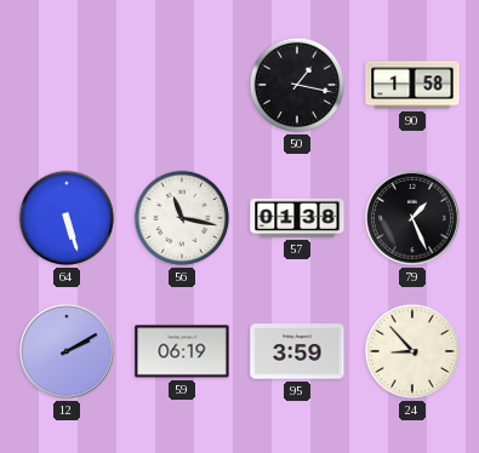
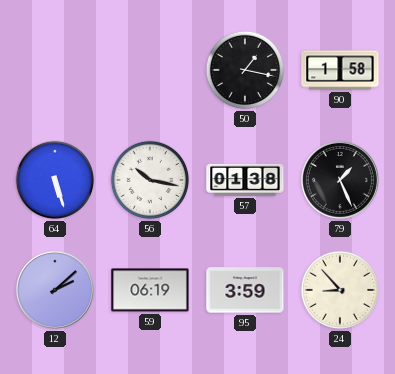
56: 11:17 -> 10:17 (150, 180)
12: 2:10 -> 2:08 (55, 290)
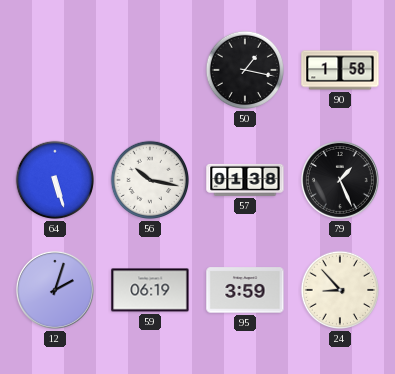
12: 2:08 -> 2:03 (55, 290)
